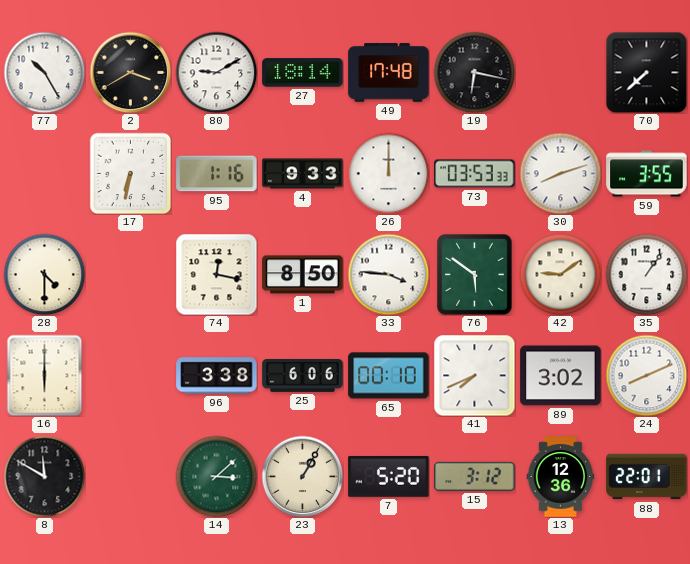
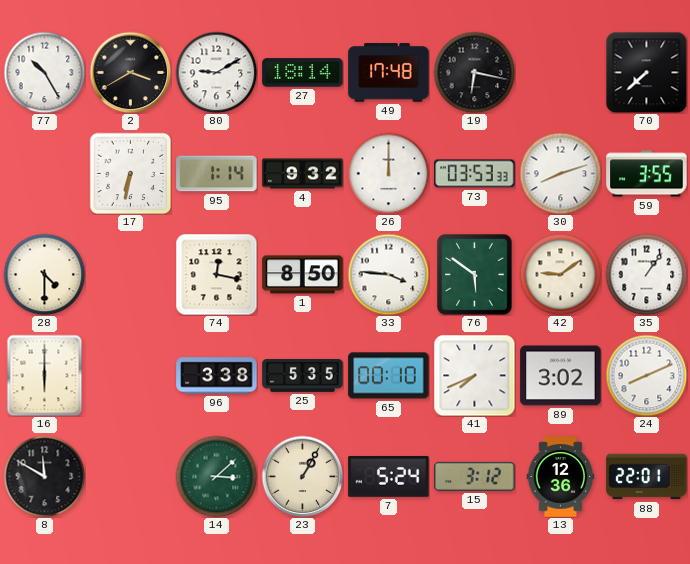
95: 1:16 -> 1:14 (217, 174)
4: 9:33 -> 9:32 (303, 174)
25: 6:06 -> 5:35 (303, 375)
7: 5:20 -> 5:24 (389, 477)
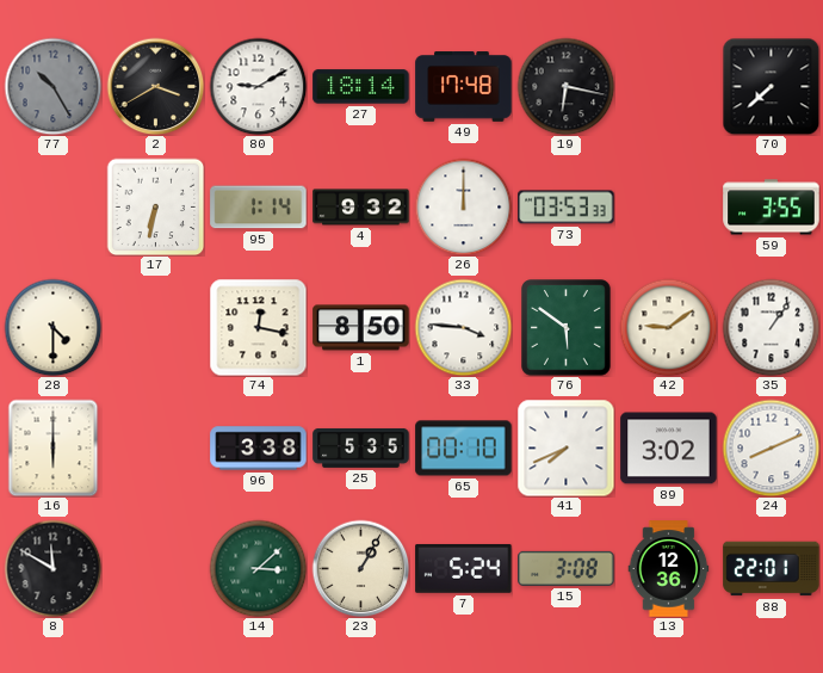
77 dial: white -> grey (52, 86)
30: 8:12 -> none (560, 173)
15: 3:12 -> 3:08 (567, 568)
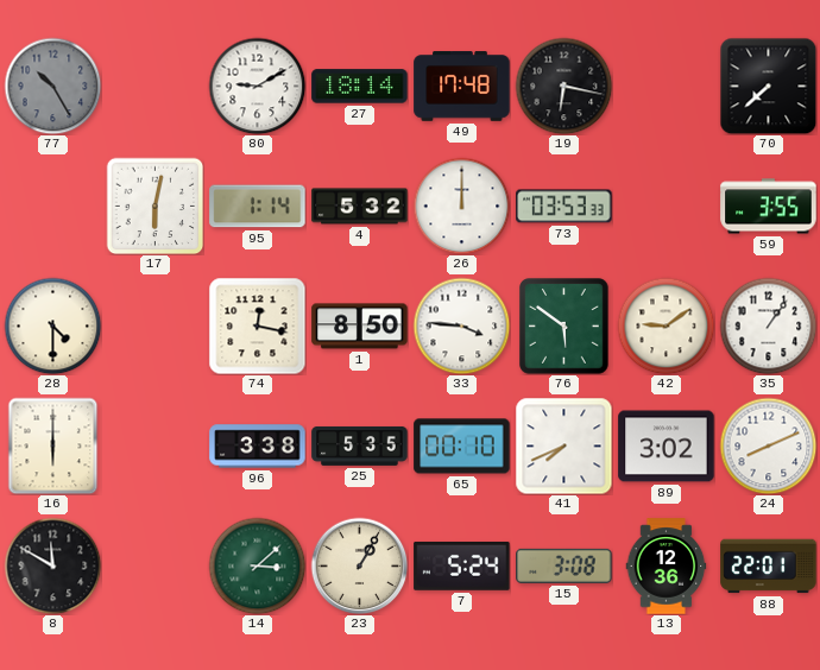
2: 3:40 -> none (155, 86)
17: 6:32 -> 6:02 (154, 206)
4: 9:32 -> 5:32 (360, 207)
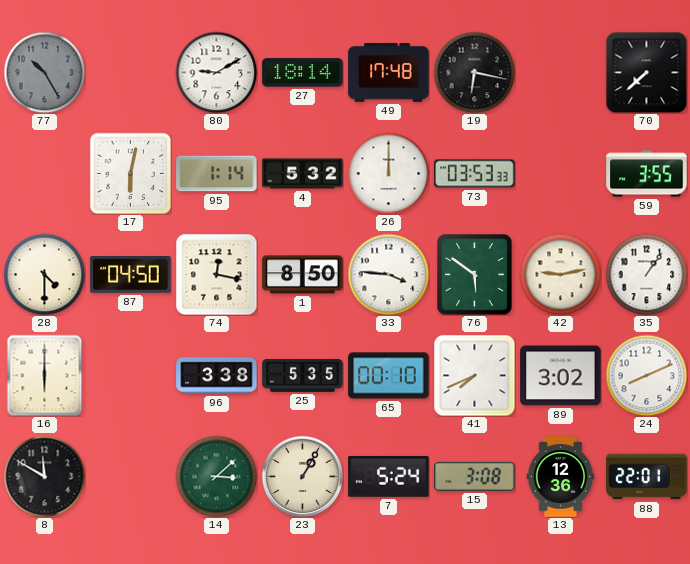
87: none -> 04:50 (131, 275)
42: 9:09 -> 9:13 (560, 274)
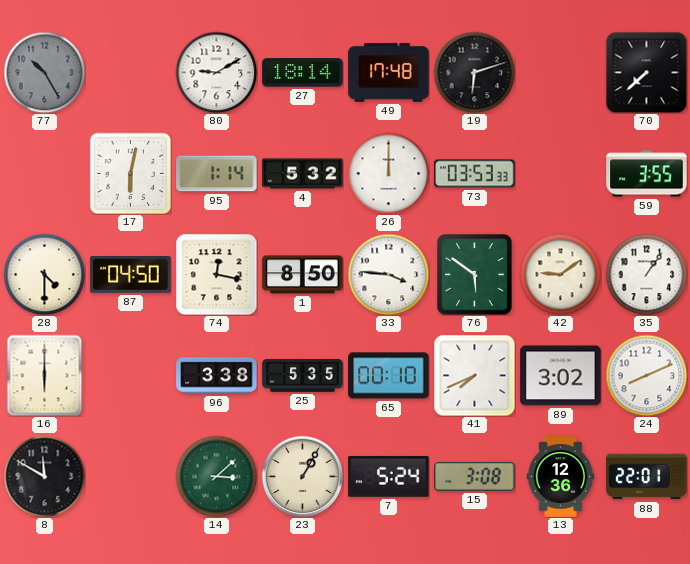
19: 6:17 -> 6:12 (474, 72)
42: 9:13 -> 9:09 (560, 274)
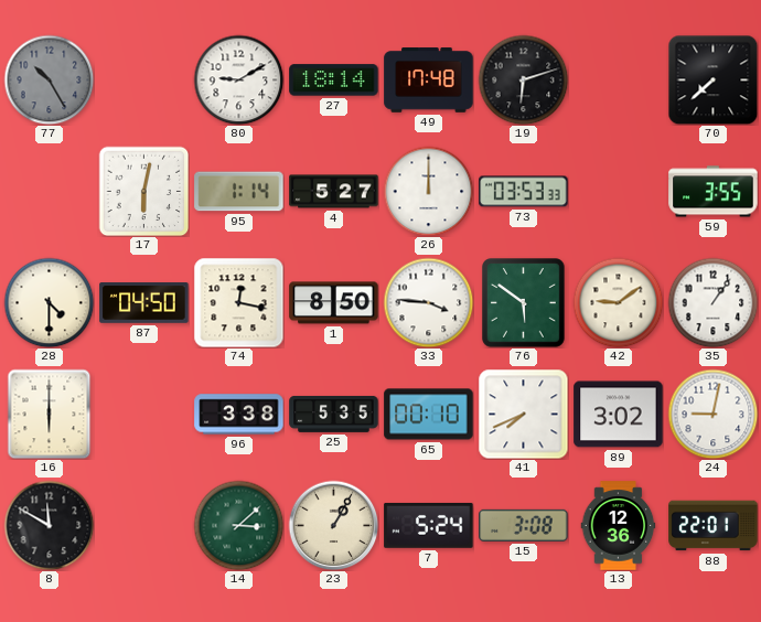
4: 5:32 -> 5:27 (334, 192)
24: 8:11 -> 9:02 (712, 414)
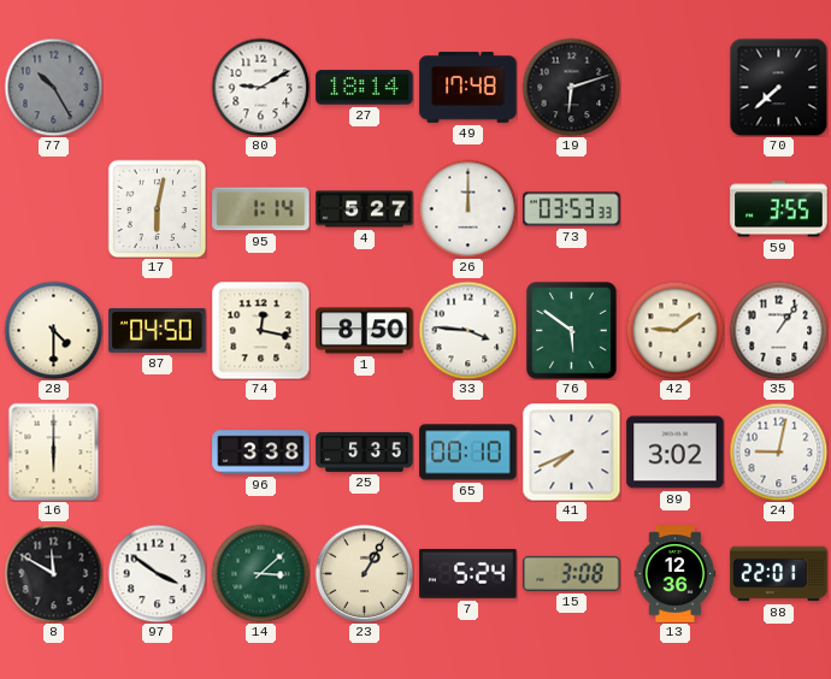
97: none -> 3:51 (157, 573)
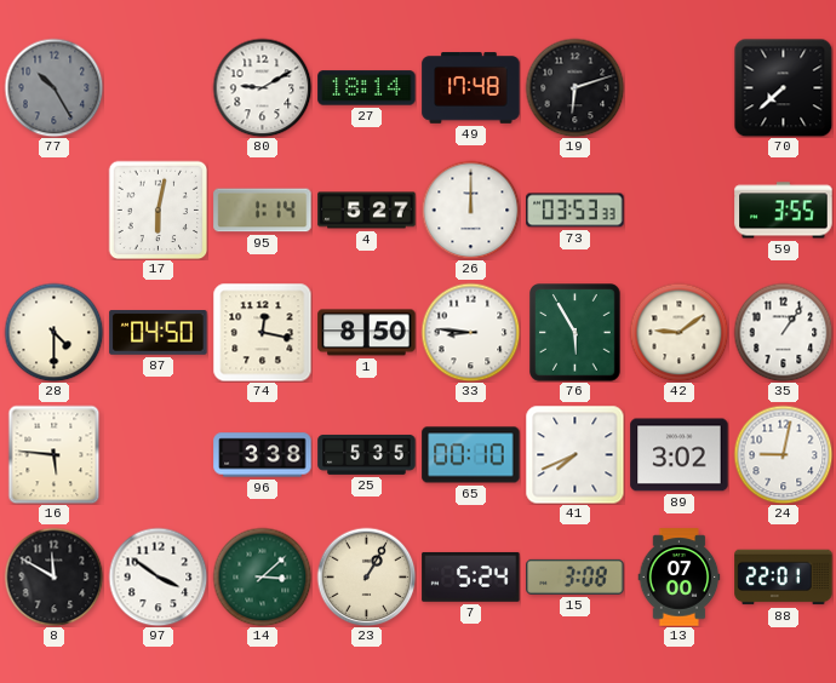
33: 3:46 -> 8:46 (470, 332)
76: 5:51 -> 5:55 (576, 333)
16: 6:00 -> 5:46 (55, 454)
13: 12:36 -> 07:00 (680, 578)
